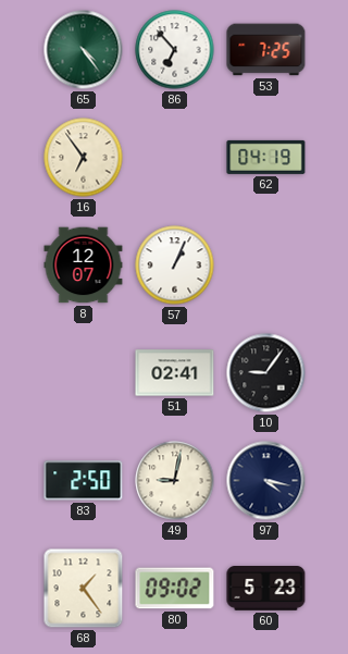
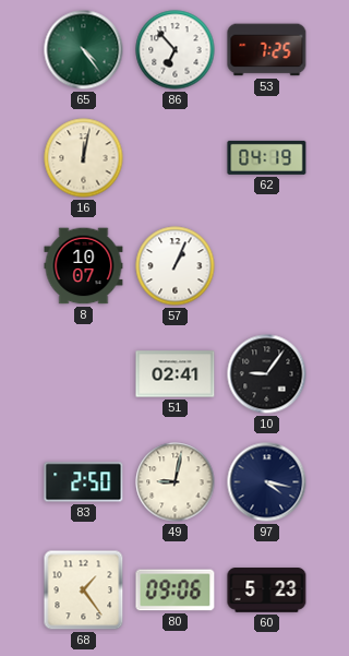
16: 6:54 -> 12:02 (84, 158)
8: 12:07 -> 10:07 (84, 266)
80: 09:02 -> 09:06 (176, 591)
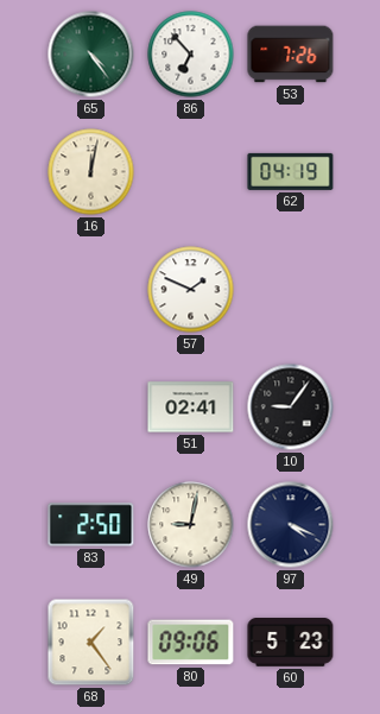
53: 7:25 -> 7:26 (291, 55)
8: 10:07 -> none (84, 266)
57: 1:04 -> 1:49 (191, 290)
97: 4:17 -> 4:19 (291, 525)
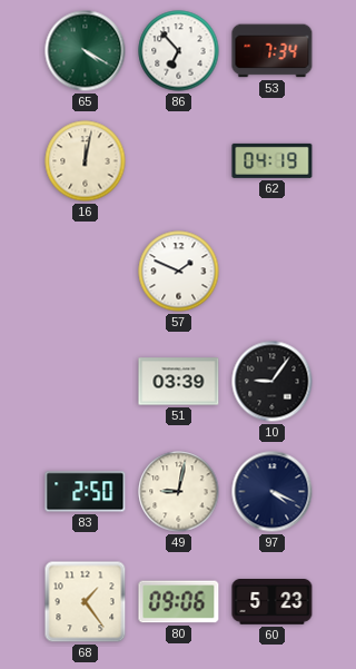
65: 4:24 -> 4:20 (86, 51)
53: 7:26 -> 7:34 (273, 51)
51: 02:41 -> 03:39 (179, 382)
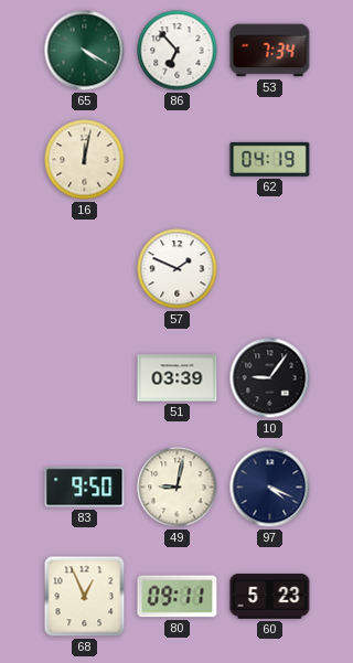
83: 2:50 -> 9:50 (85, 488)
68: 1:24 -> 12:56 (85, 597)
80: 09:06 -> 09:11 (178, 597)
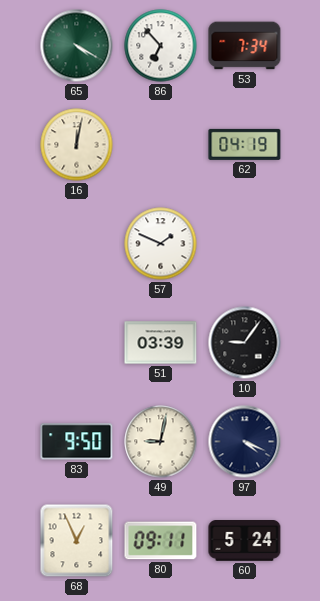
60: 5:23 -> 5:24 (245, 541)
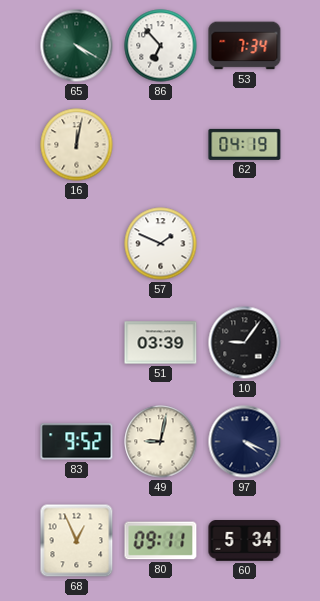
83: 9:50 -> 9:52 (77, 442)
60: 5:24 -> 5:34 (245, 541)
